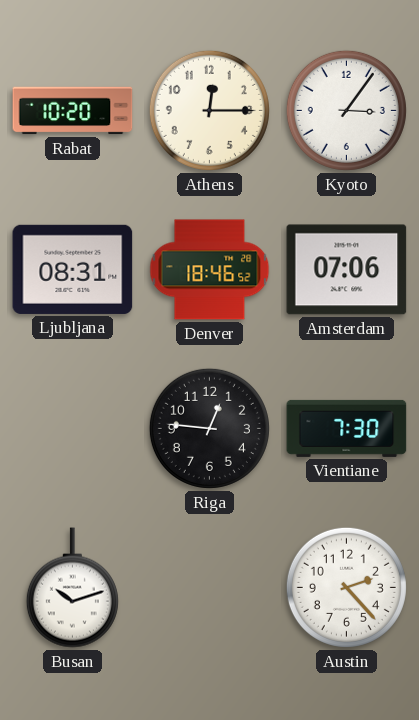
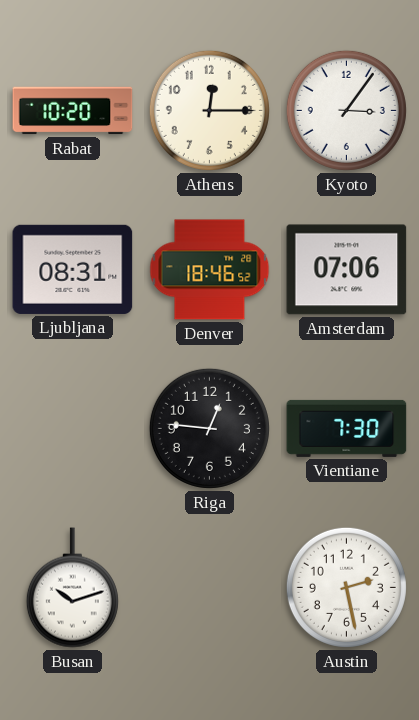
Austin: 2:23 -> 2:28 (346, 587)
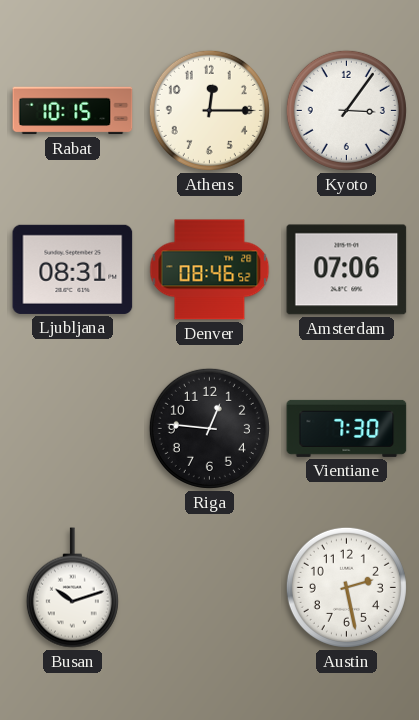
Rabat: 10:20 -> 10:15 (73, 111)
Denver: 18:46 -> 08:46 (210, 270)
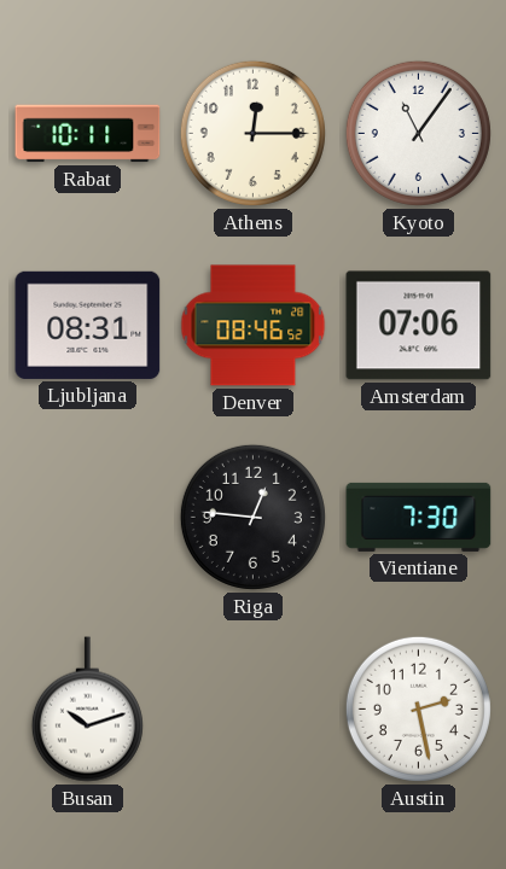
Rabat: 10:15 -> 10:11 (88, 134)
Kyoto: 3:06 -> 11:06 (418, 133)
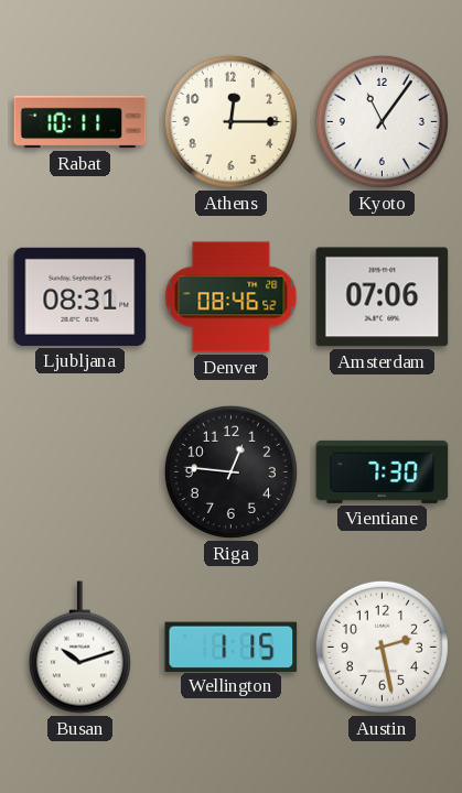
Wellington: none -> 1:15 (232, 647)
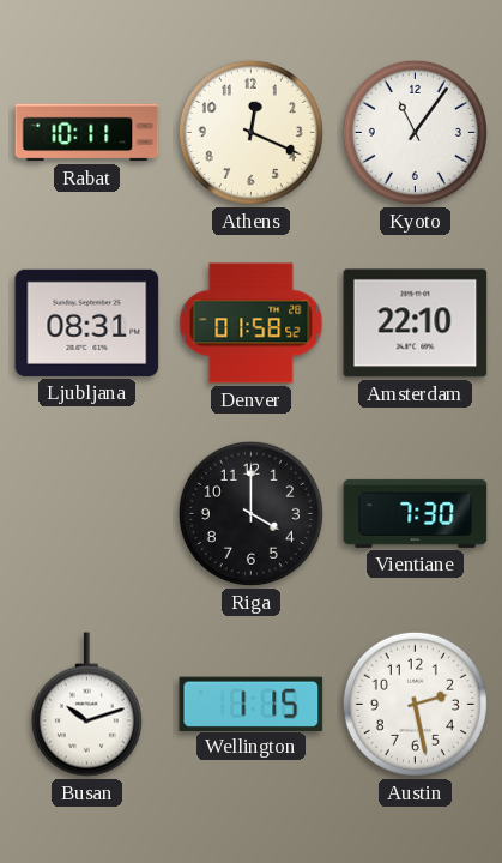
Athens: 12:15 -> 12:19 (250, 132)
Denver: 08:46 -> 01:58 (252, 324)
Amsterdam: 07:06 -> 22:10 (416, 324)
Riga: 12:46 -> 4:00 (250, 513)
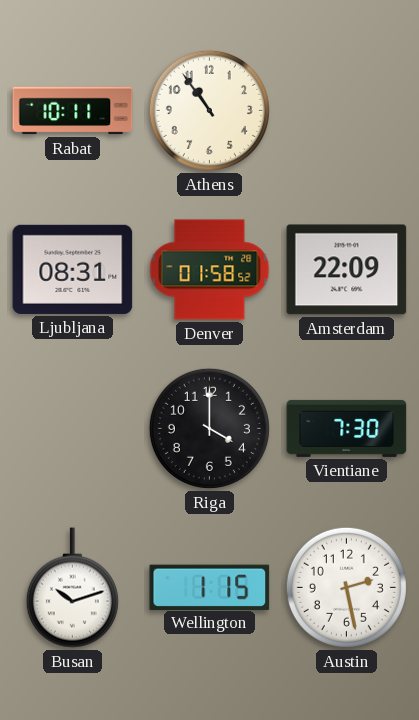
Athens: 12:19 -> 10:54 (209, 110)
Kyoto: 11:06 -> none (415, 132)
Amsterdam: 22:10 -> 22:09 (347, 270)
